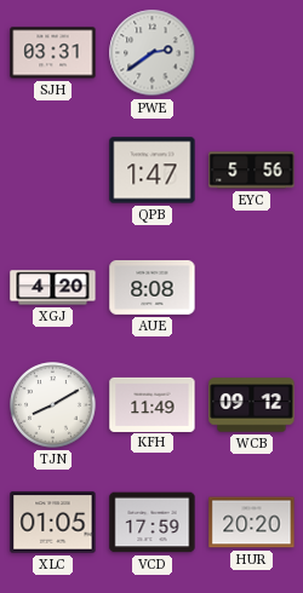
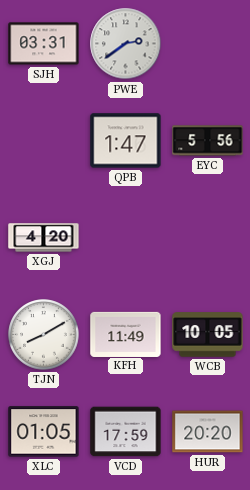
AUE: 8:08 -> none (153, 288)
WCB: 09:12 -> 10:05 (208, 335)
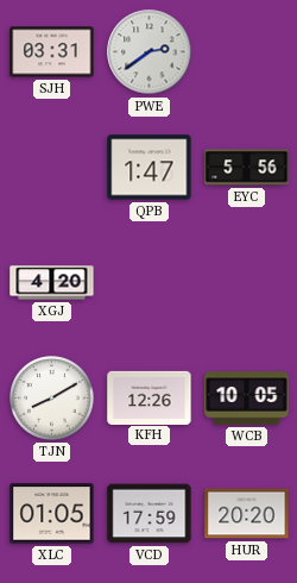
KFH: 11:49 -> 12:26 (150, 397)
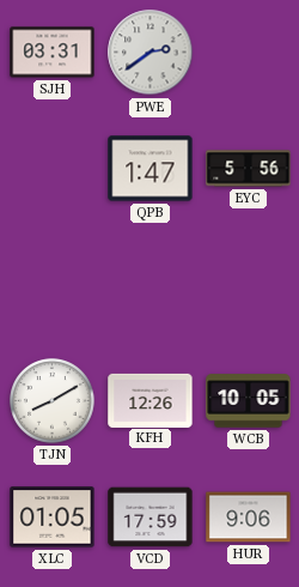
XGJ: 4:20 -> none (52, 283)
HUR: 20:20 -> 9:06 (249, 518)
